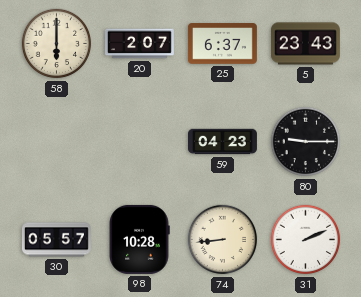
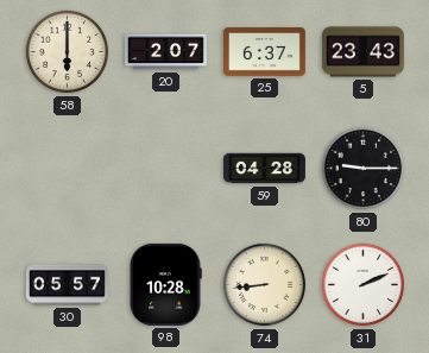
59: 04:23 -> 04:28 (265, 169)
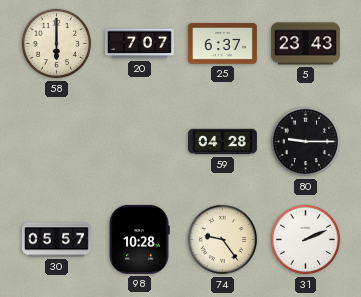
20: 2:07 -> 7:07 (140, 44)
74: 8:44 -> 9:24 (223, 240)
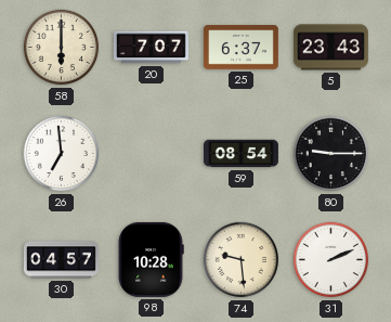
26: none -> 6:59 (62, 154)
59: 04:28 -> 08:54 (242, 154)
30: 05:57 -> 04:57 (61, 260)
74: 9:24 -> 9:29 (242, 260)
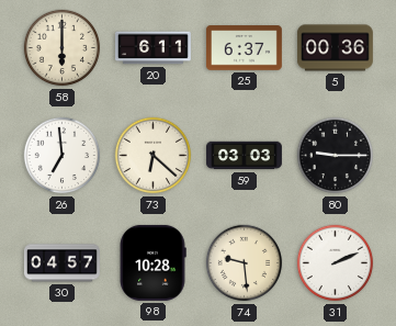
20: 7:07 -> 6:11 (154, 48)
5: 23:43 -> 00:36 (335, 48)
73: none -> 6:22 (154, 156)
59: 08:54 -> 03:03 (245, 156)
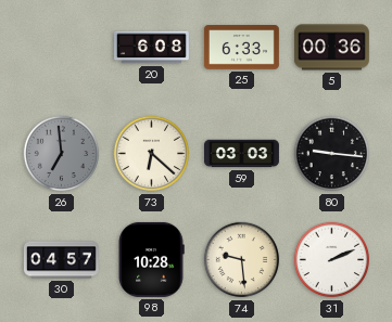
58: 6:00 -> none (63, 48)
20: 6:11 -> 6:08 (152, 48)
25: 6:37 -> 6:33 (241, 48)
26 dial: white -> grey (62, 154)
80: 9:15 -> 9:16 (332, 154)
